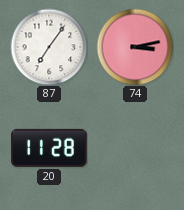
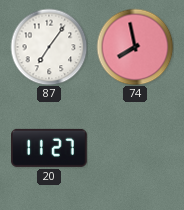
74: 3:13 -> 7:58 (135, 47)
20: 11:28 -> 11:27 (50, 148)
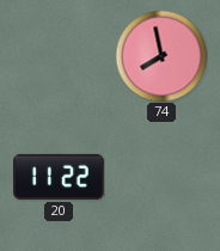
87: 7:06 -> none (49, 47)
20: 11:27 -> 11:22 (60, 177)
